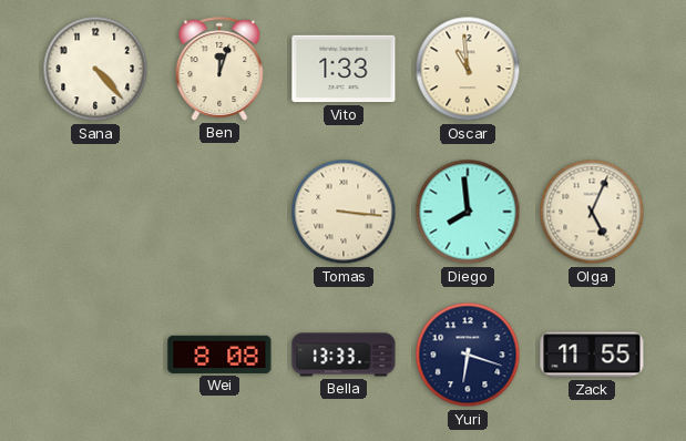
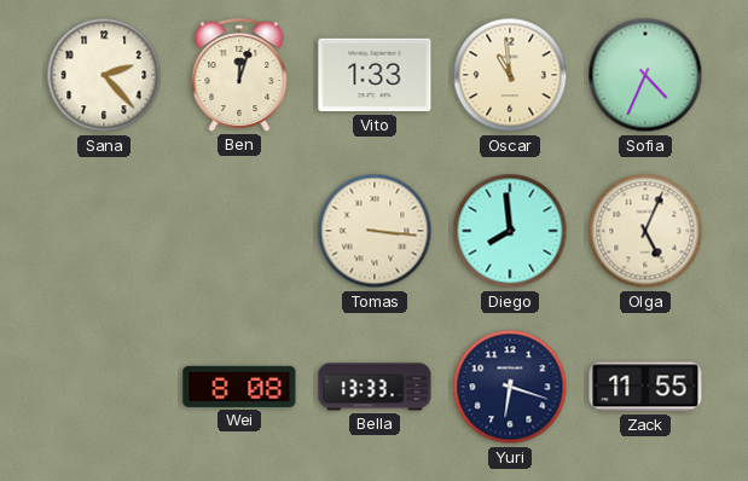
Sana: 4:23 -> 2:23 (104, 75)
Sofia: none -> 4:34 (645, 75)
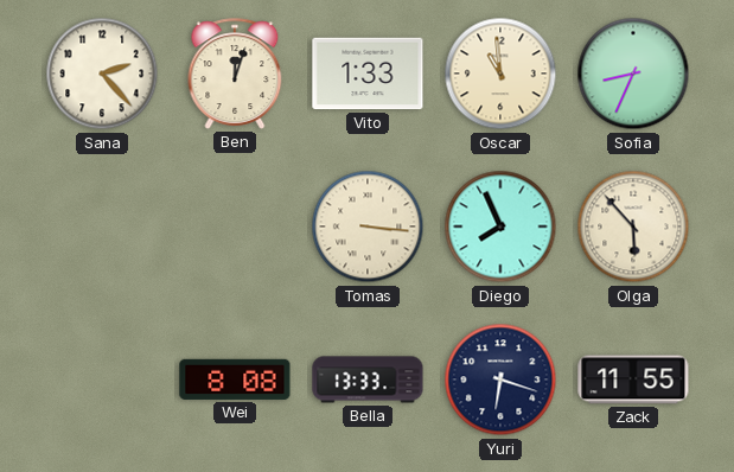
Sofia: 4:34 -> 8:34 (633, 74)
Diego: 7:59 -> 7:56 (500, 227)
Olga: 5:04 -> 5:53 (633, 227)
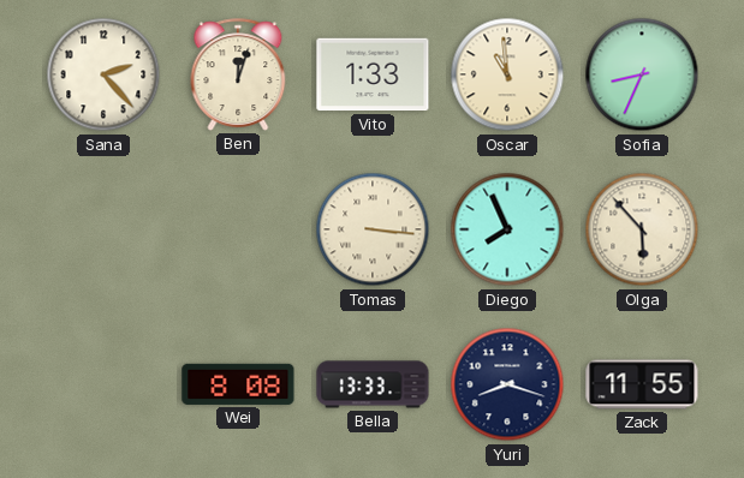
Yuri: 6:18 -> 8:18 (507, 384)
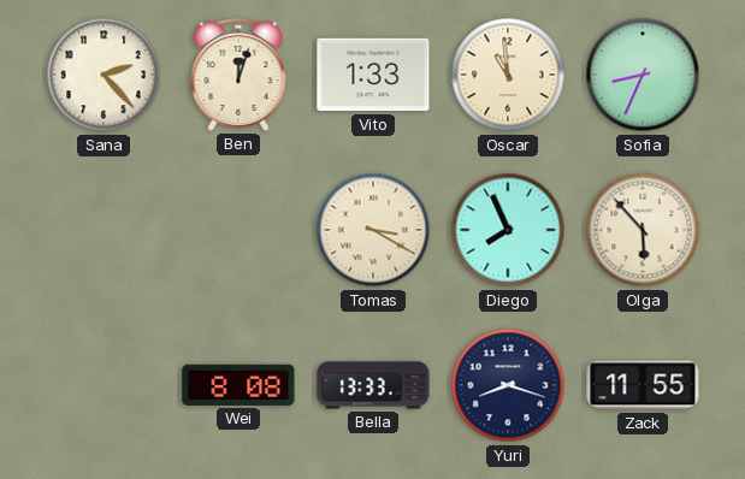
Tomas: 3:16 -> 3:20 (373, 230)
